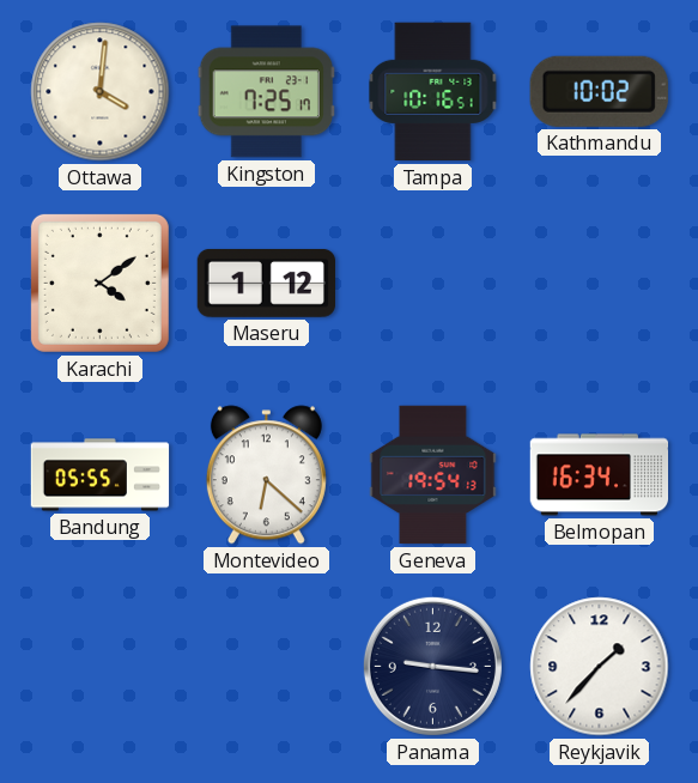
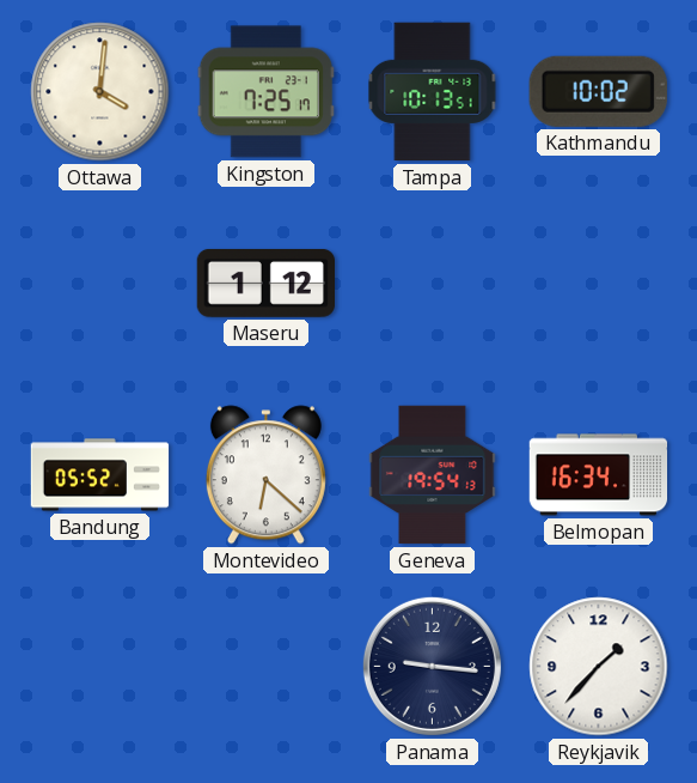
Tampa: 10:16 -> 10:13 (433, 92)
Karachi: 4:09 -> none (99, 283)
Bandung: 05:55 -> 05:52 (100, 475)
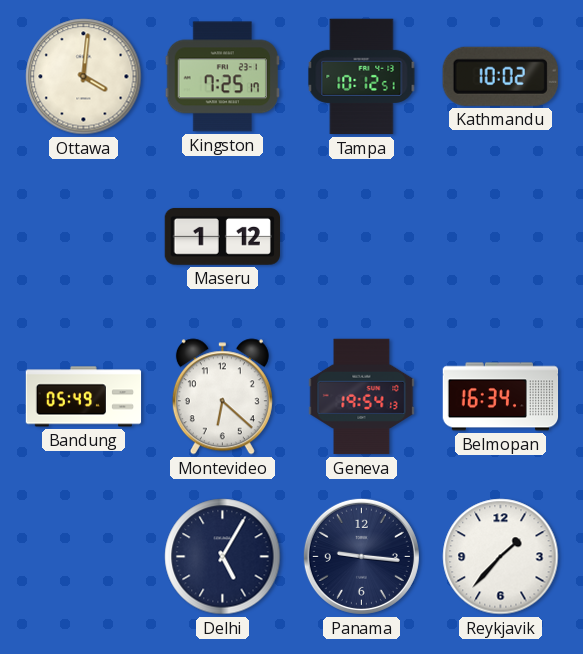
Tampa: 10:13 -> 10:12 (362, 77)
Bandung: 05:52 -> 05:49 (84, 397)
Delhi: none -> 5:05 (223, 557)
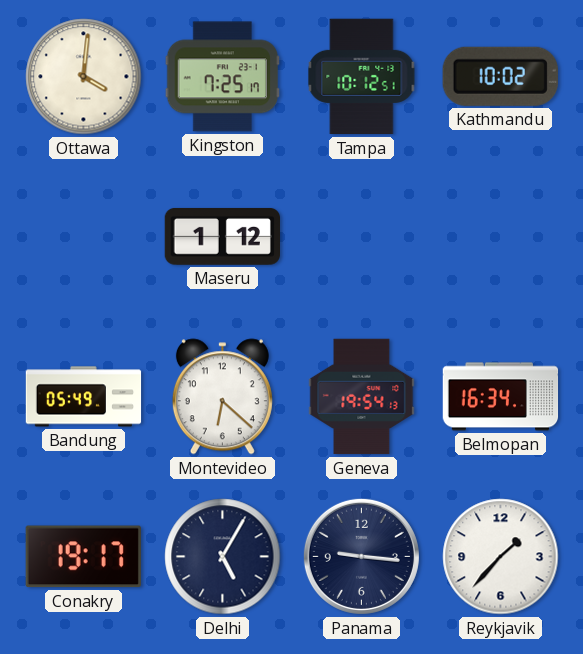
Conakry: none -> 19:17 (83, 557)
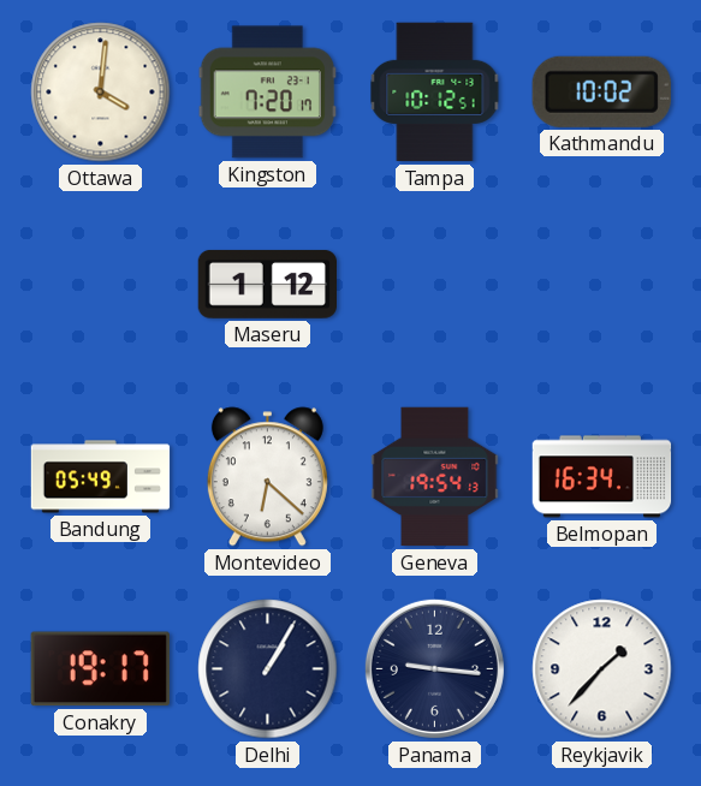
Kingston: 7:25 -> 7:20 (267, 93)
Delhi: 5:05 -> 1:05 (268, 669)
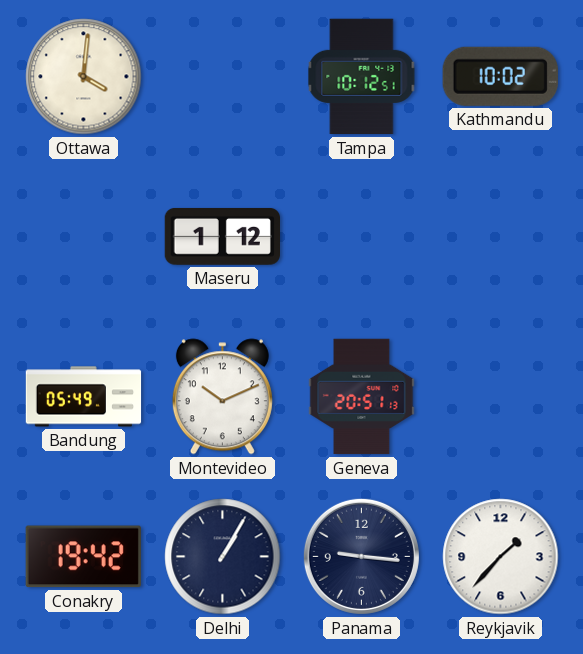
Kingston: 7:20 -> none (267, 93)
Montevideo: 6:22 -> 10:11 (222, 397)
Geneva: 19:54 -> 20:51 (362, 397)
Belmopan: 16:34 -> none (602, 477)
Conakry: 19:17 -> 19:42 (83, 557)
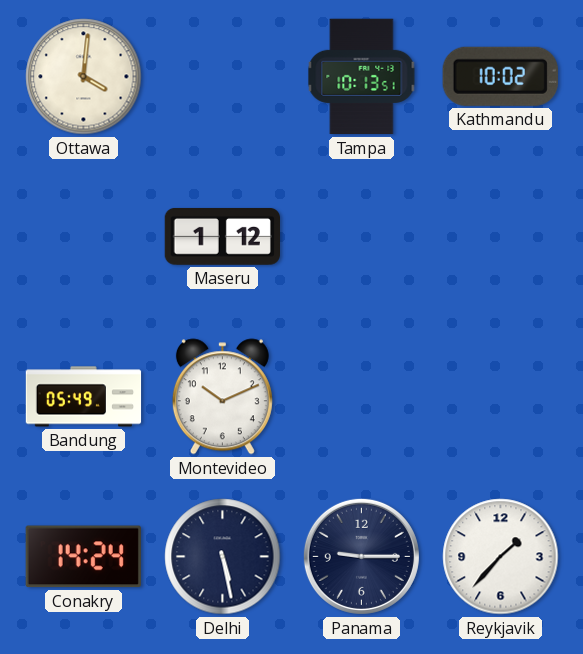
Tampa: 10:12 -> 10:13 (362, 77)
Geneva: 20:51 -> none (362, 397)
Conakry: 19:42 -> 14:24 (83, 557)
Delhi: 1:05 -> 5:28 (223, 557)
Panama: 9:16 -> 9:15 (361, 556)
